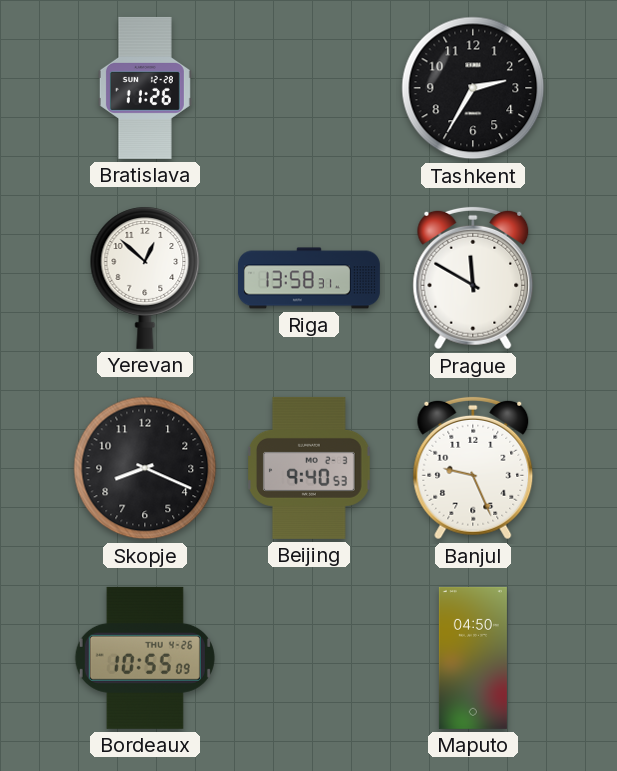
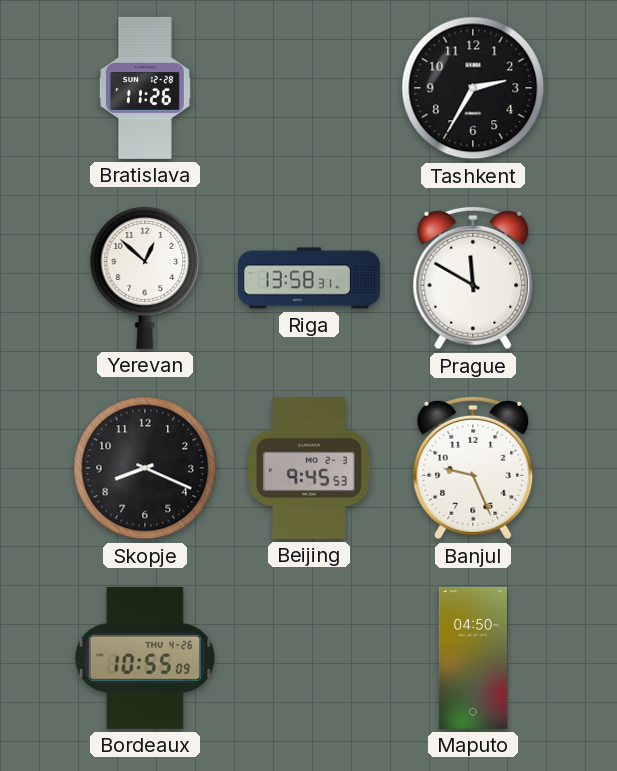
Beijing: 9:40 -> 9:45 (310, 468)
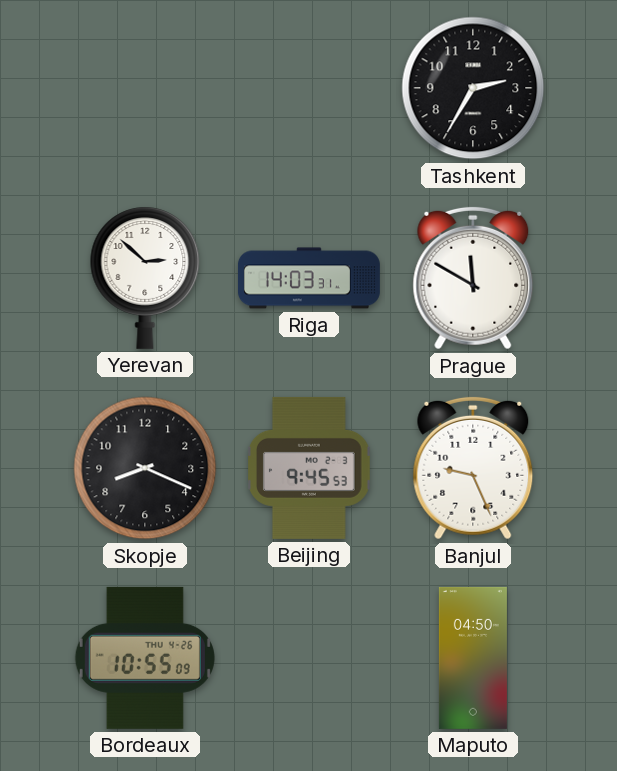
Bratislava: 11:26 -> none (145, 88)
Yerevan: 12:52 -> 2:52 (145, 278)
Riga: 13:58 -> 14:03 (309, 278)
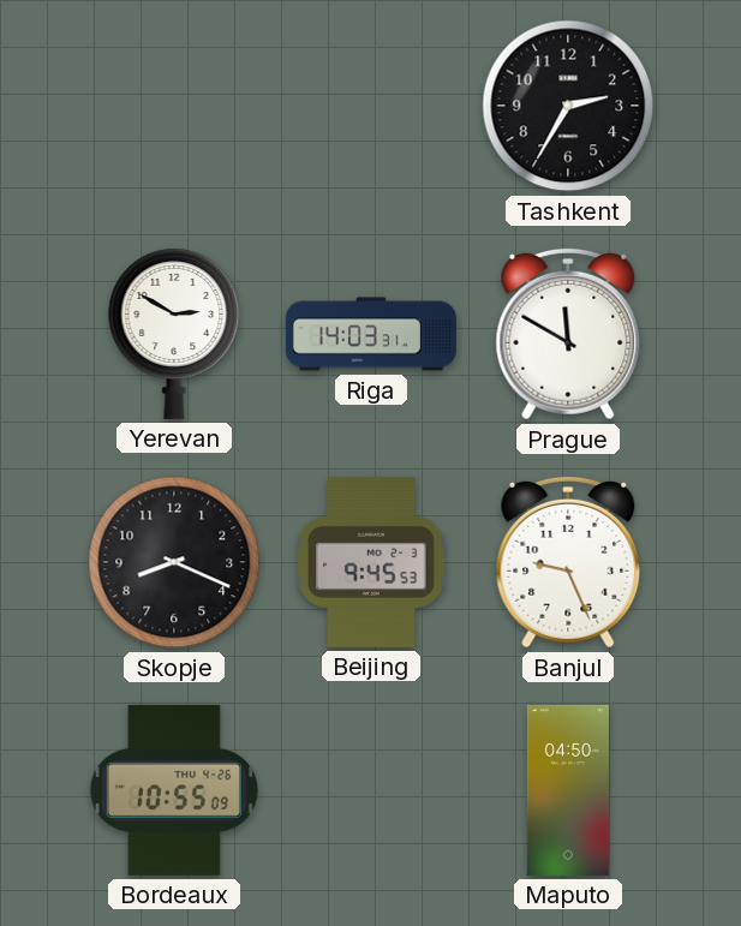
Yerevan: 2:52 -> 2:50 (174, 334)
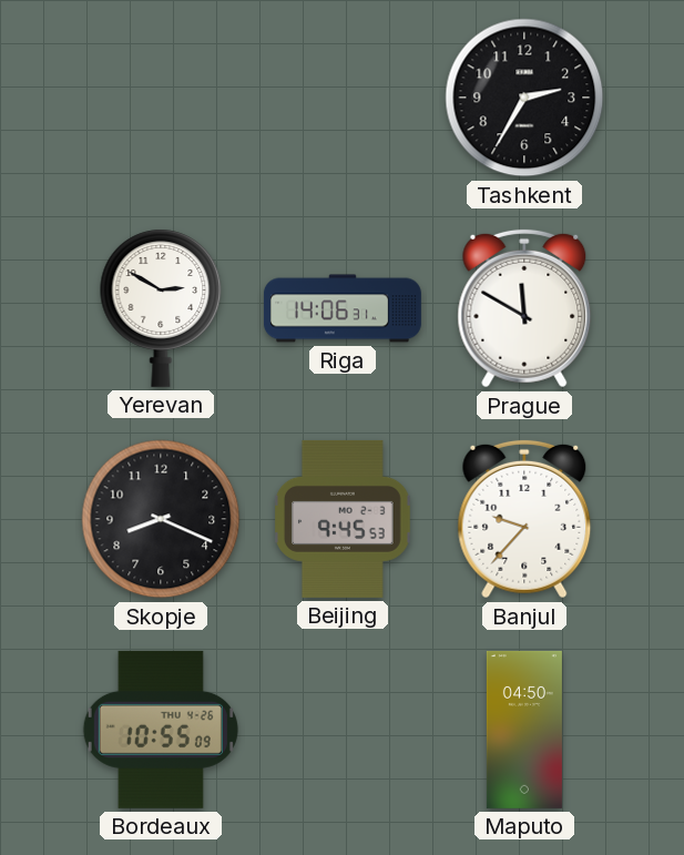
Riga: 14:03 -> 14:06 (343, 308)
Banjul: 9:26 -> 9:37 (524, 519)
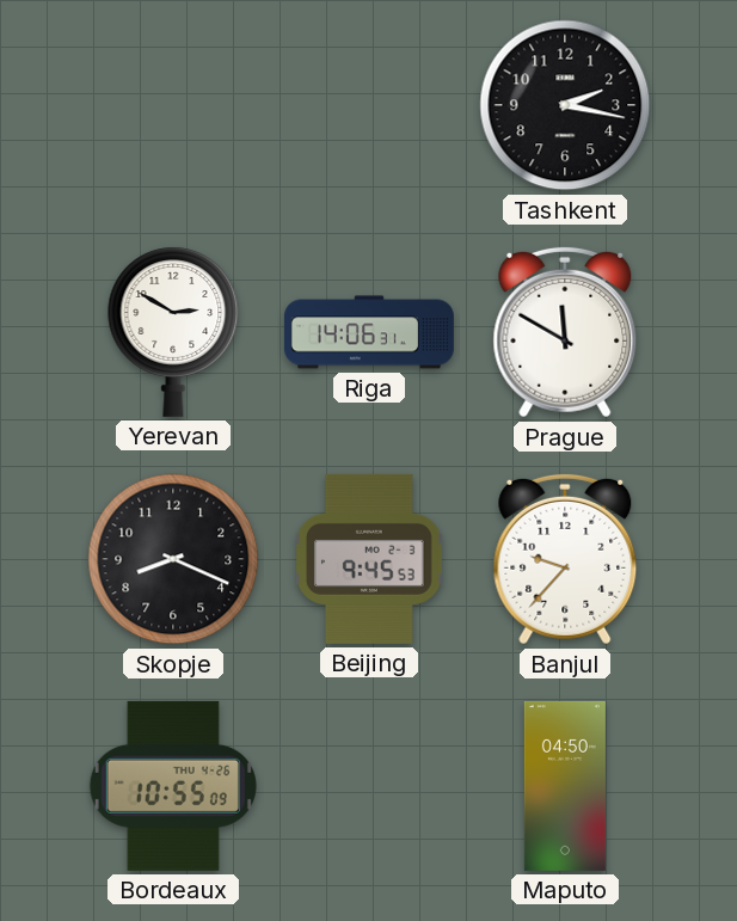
Tashkent: 2:35 -> 2:17 (565, 105)
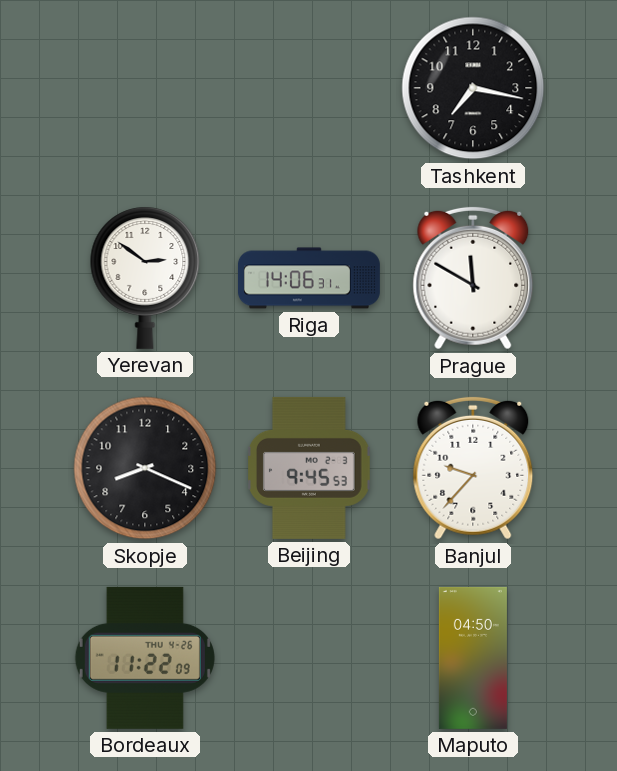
Tashkent: 2:17 -> 7:17 (473, 88)
Yerevan: 2:50 -> 2:51 (145, 278)
Bordeaux: 10:55 -> 11:22 (145, 658)
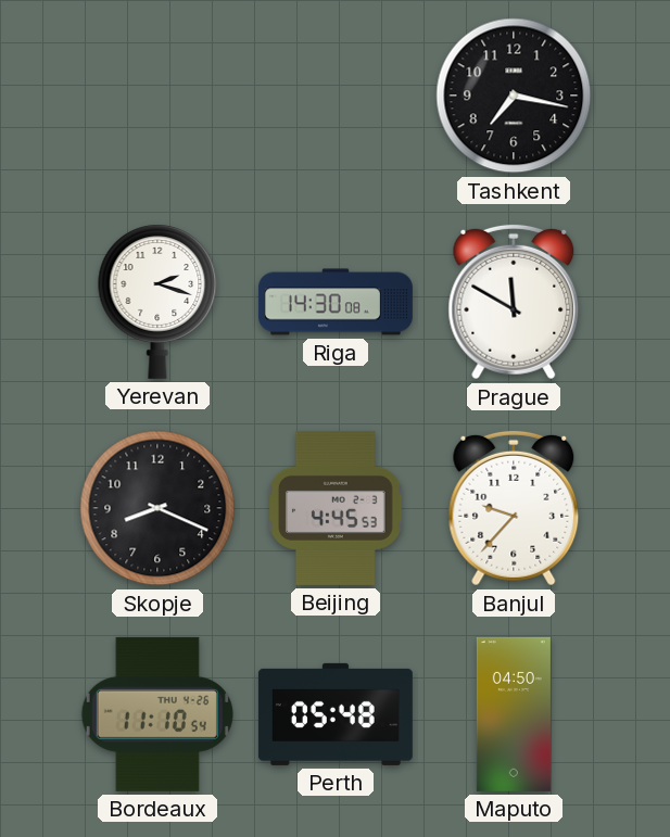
Yerevan: 2:51 -> 2:18 (157, 302)
Riga: 14:06 -> 14:30 (336, 302)
Beijing: 9:45 -> 4:45 (337, 508)
Bordeaux: 11:22 -> 11:10 (157, 714)
Perth: none -> 05:48 (336, 714)
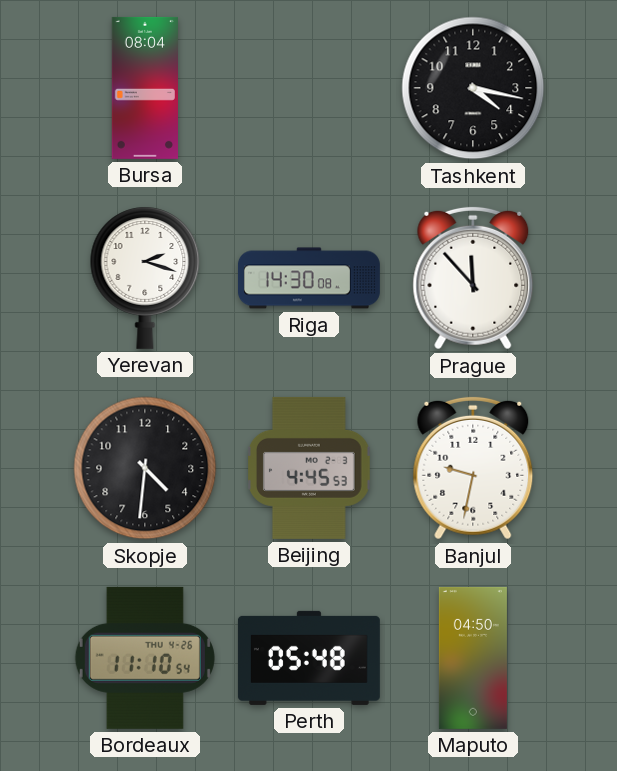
Bursa: none -> 08:04 (144, 88)
Tashkent: 7:17 -> 4:17 (473, 88)
Prague: 11:50 -> 11:53 (473, 278)
Skopje: 8:19 -> 4:31 (145, 468)
Banjul: 9:37 -> 9:32 (473, 468)
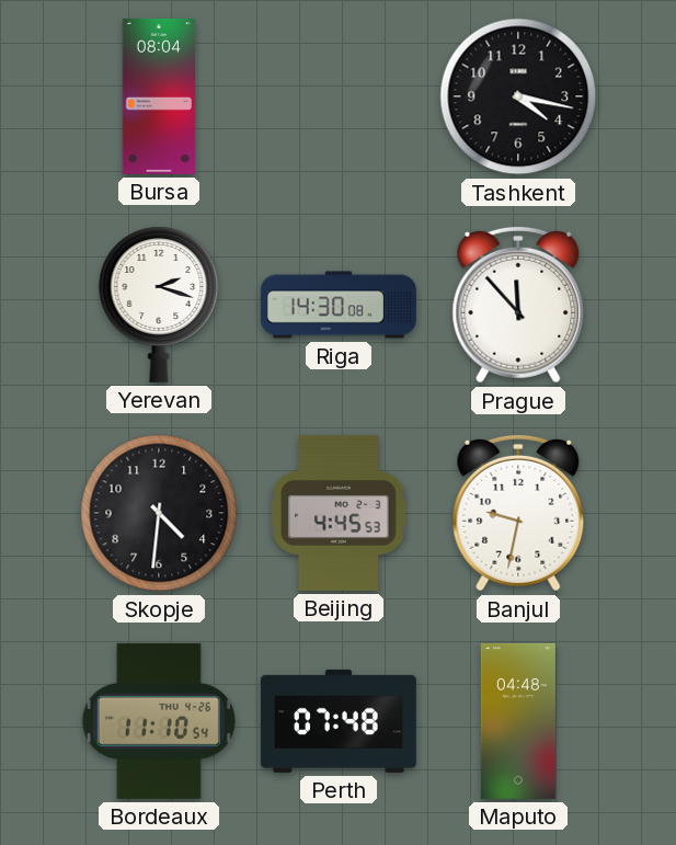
Perth: 05:48 -> 07:48 (339, 721)
Maputo: 04:50 -> 04:48 (518, 721)
